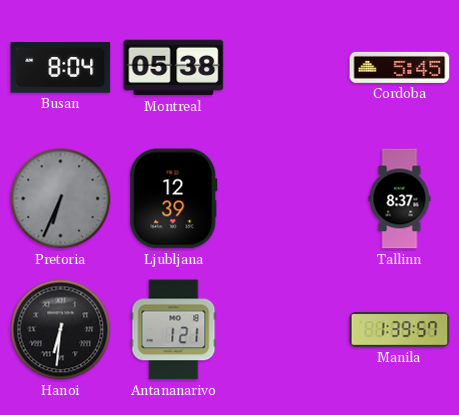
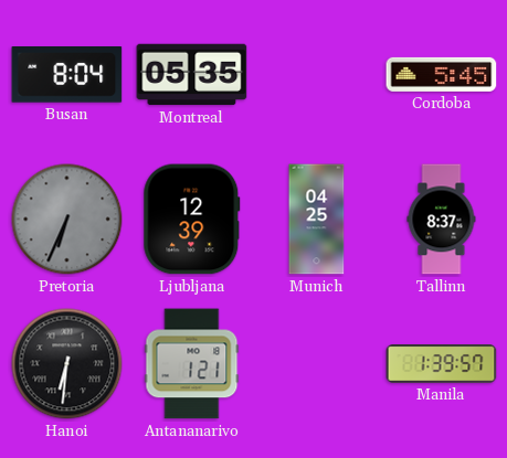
Montreal: 05:38 -> 05:35 (192, 75)
Munich: none -> 04:25 (317, 220)
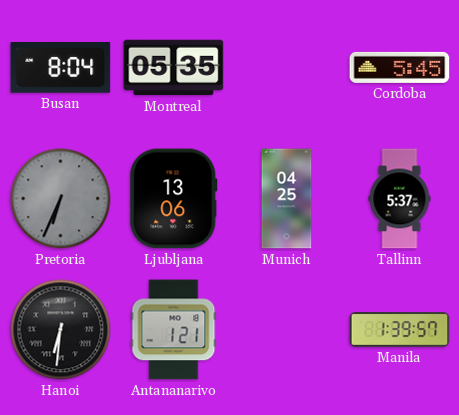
Ljubljana: 12:39 -> 13:06 (174, 199)
Tallinn: 8:37 -> 5:37 (400, 199)
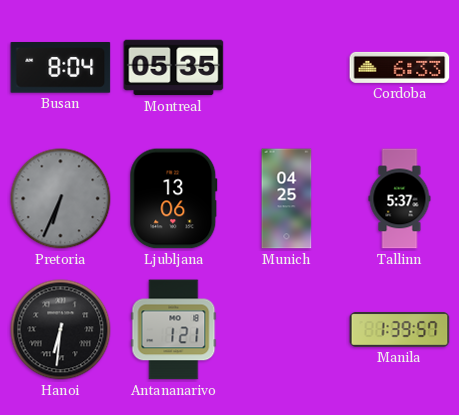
Cordoba: 5:45 -> 6:33 (400, 67)
